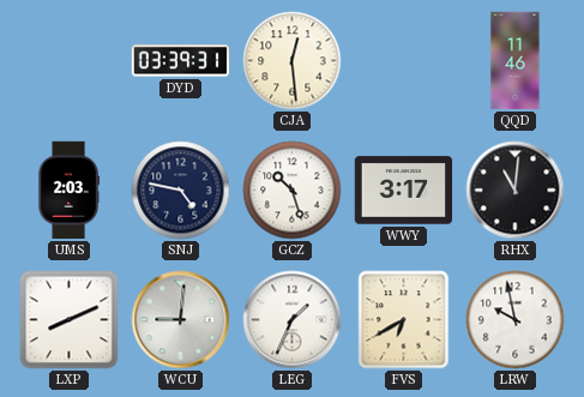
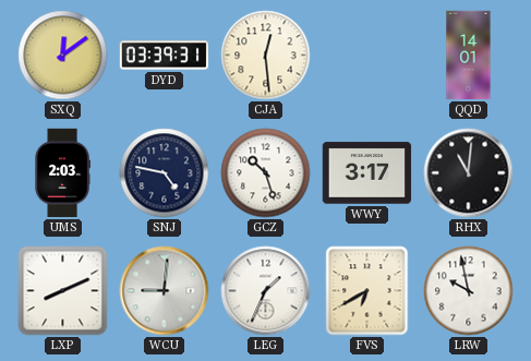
SXQ: none -> 12:09 (63, 56)
QQD: 11:46 -> 14:01 (469, 56)
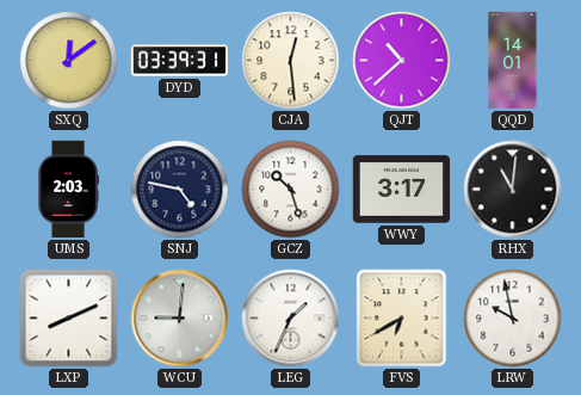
QJT: none -> 10:38 (402, 61)
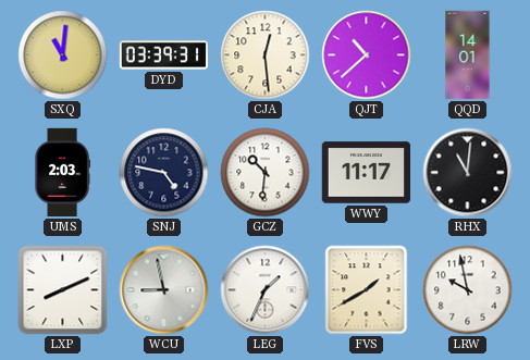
SXQ: 12:09 -> 11:01 (63, 55)
GCZ: 10:27 -> 10:31 (266, 173)
WWY: 3:17 -> 11:17 (367, 173)
WCU: 9:01 -> 8:58 (164, 290)
FVS: 6:40 -> 1:40 (367, 290)
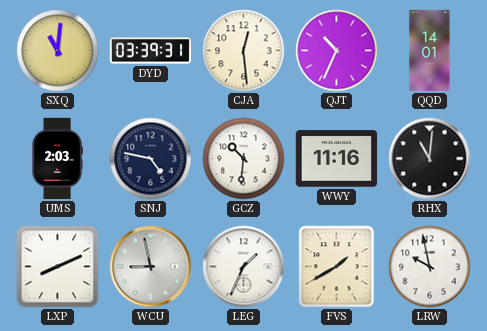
QJT: 10:38 -> 10:34 (337, 51)
WWY: 11:17 -> 11:16 (337, 159)
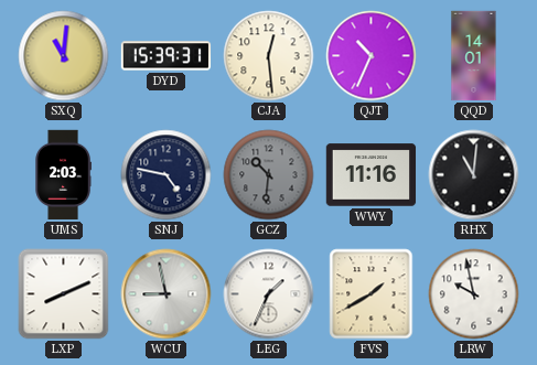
DYD: 03:39 -> 15:39 (167, 56)
GCZ dial: white -> grey (269, 175)
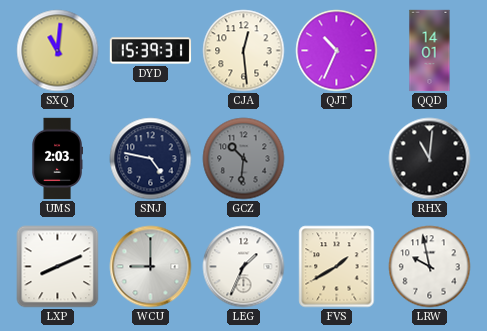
WWY: 11:16 -> none (372, 175)
WCU: 8:58 -> 9:00 (151, 267)
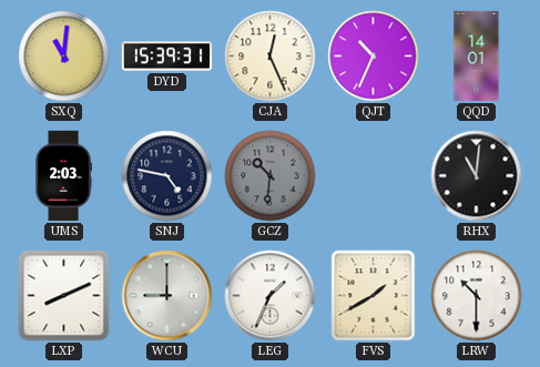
CJA: 12:29 -> 12:26 (271, 57)
LRW: 9:58 -> 10:30 (477, 296)
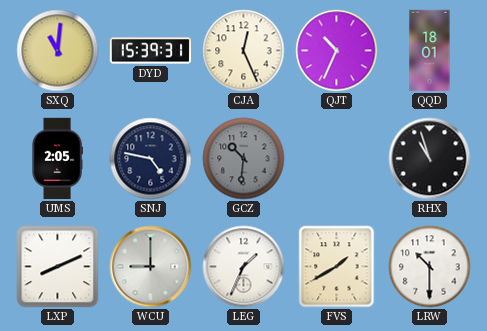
QQD: 14:01 -> 18:01 (430, 51)
UMS: 2:03 -> 2:05 (57, 159)
RHX: 11:01 -> 10:57 (430, 159)
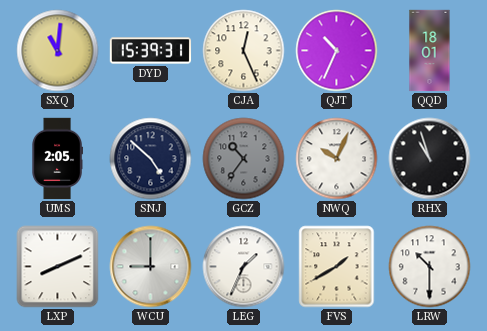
SNJ: 4:47 -> 4:52 (151, 159)
GCZ: 10:31 -> 10:36 (244, 159)
NWQ: none -> 10:04 (337, 159)
